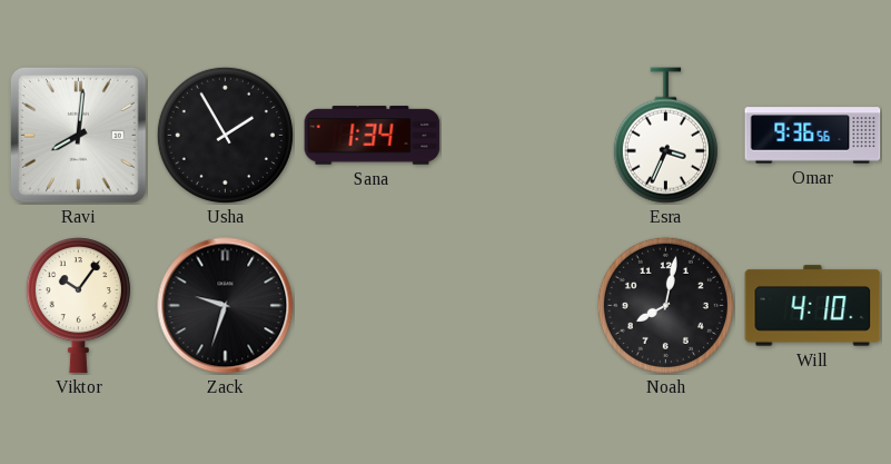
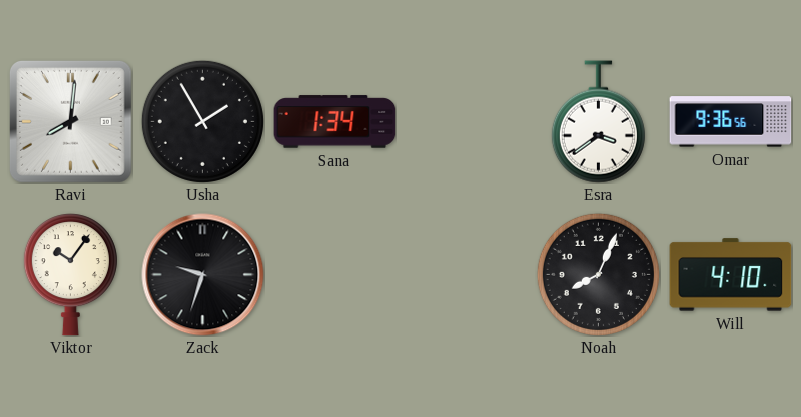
Esra: 3:34 -> 3:39 (598, 122)
Noah: 8:02 -> 8:04 (598, 274)
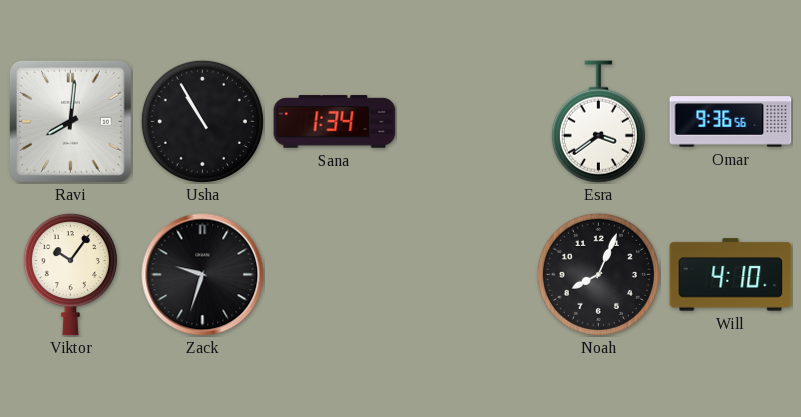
Usha: 1:55 -> 10:55 (202, 121)
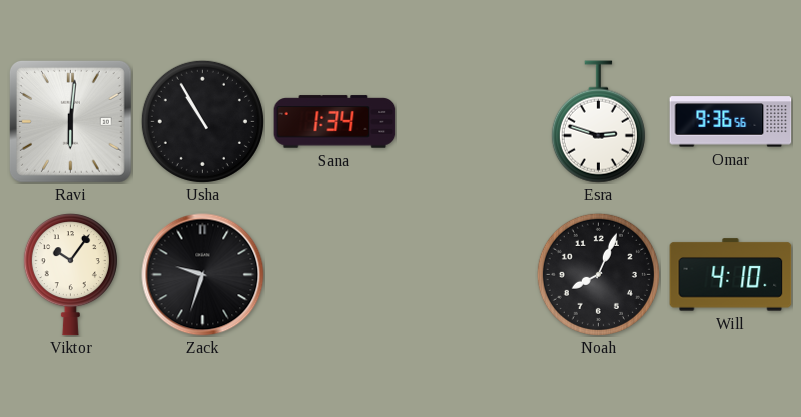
Ravi: 8:01 -> 6:01 (70, 121)
Esra: 3:39 -> 2:48 (598, 122)
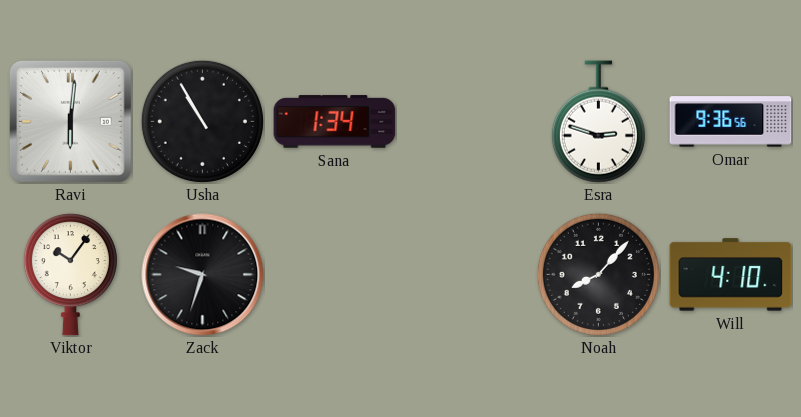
Noah: 8:04 -> 8:07 (598, 274)
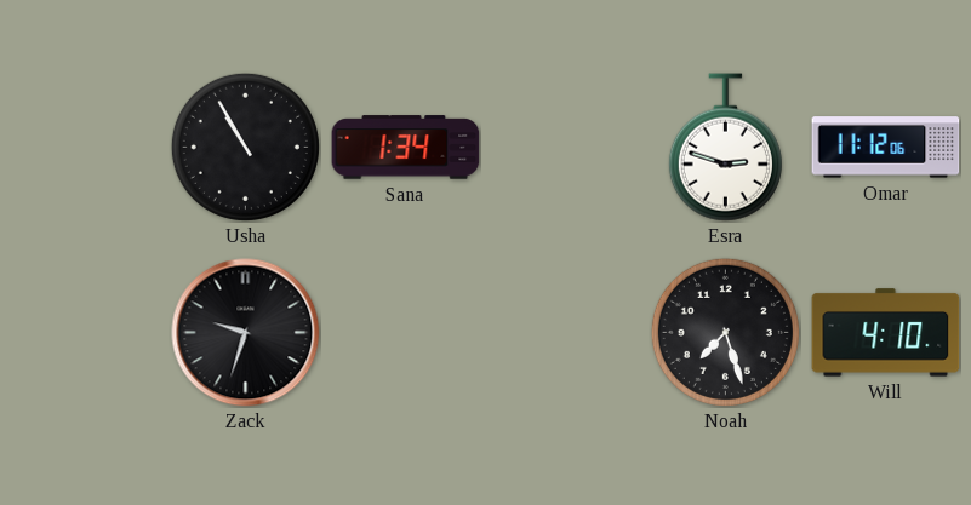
Ravi: 6:01 -> none (70, 121)
Omar: 9:36 -> 11:12 (886, 148)
Viktor: 10:06 -> none (70, 275)
Noah: 8:07 -> 7:27 (725, 332)
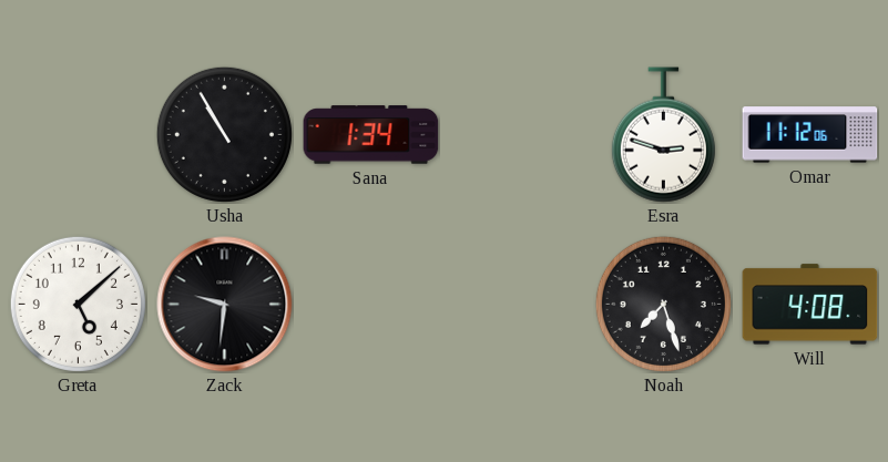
Greta: none -> 5:08 (78, 304)
Zack: 9:33 -> 9:31 (225, 305)
Will: 4:10 -> 4:08 (810, 305)
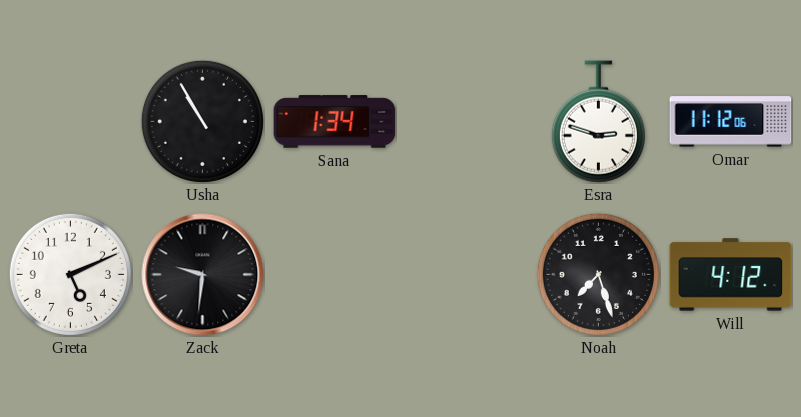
Greta: 5:08 -> 5:11 (70, 274)
Will: 4:08 -> 4:12 (731, 275)
